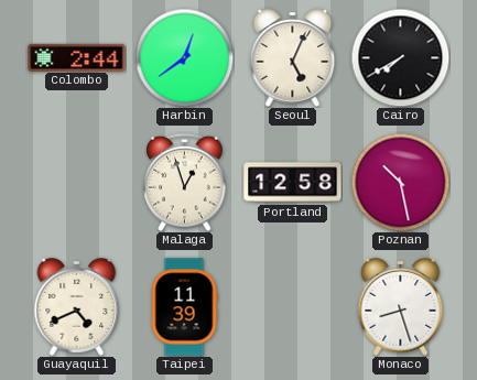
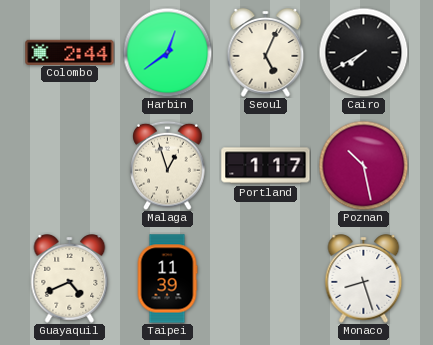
Portland: 12:58 -> 1:17 (266, 166)
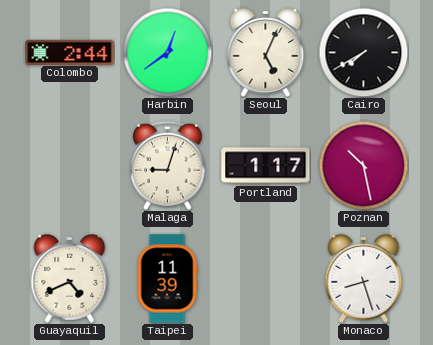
Malaga: 12:57 -> 9:03 (168, 165)
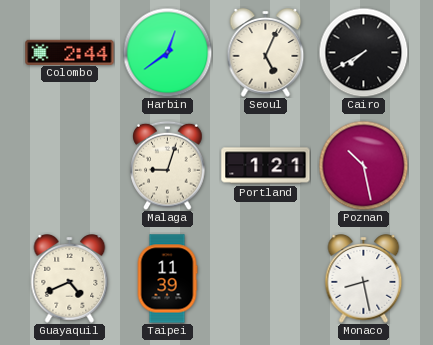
Portland: 1:17 -> 1:21 (266, 166)
Monaco: 8:27 -> 8:28 (364, 279)
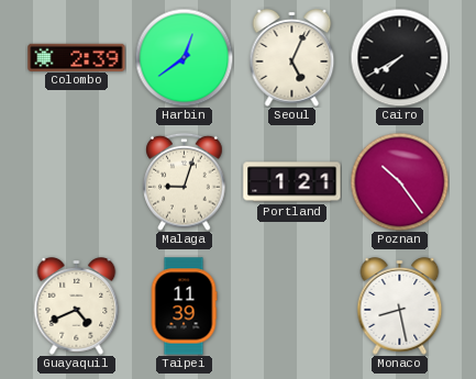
Colombo: 2:44 -> 2:39 (77, 57)
Poznan: 10:28 -> 10:24 (399, 181)
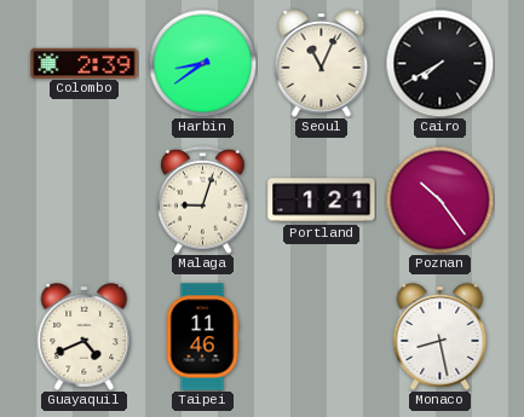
Harbin: 12:39 -> 8:39 (202, 63)
Seoul: 5:04 -> 11:04 (322, 64)
Taipei: 11:39 -> 11:46 (202, 337)
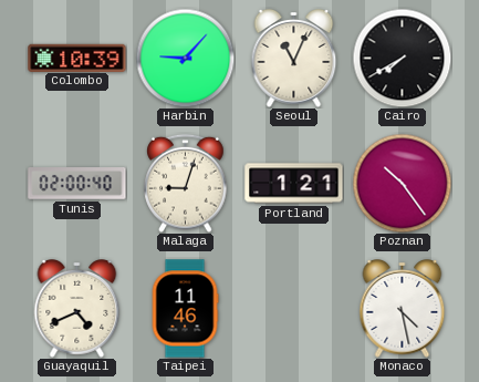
Colombo: 2:39 -> 10:39 (77, 58)
Harbin: 8:39 -> 9:07 (185, 58)
Tunis: none -> 02:00 (77, 184)
Monaco: 8:28 -> 4:28 (403, 309)
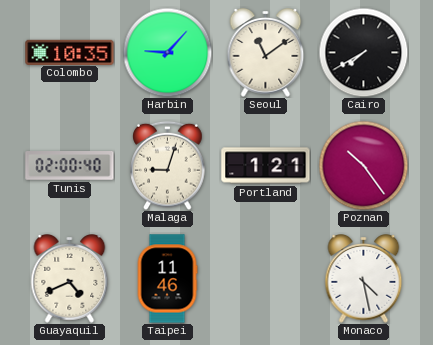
Colombo: 10:39 -> 10:35 (70, 52)
Seoul: 11:04 -> 11:09 (266, 53)
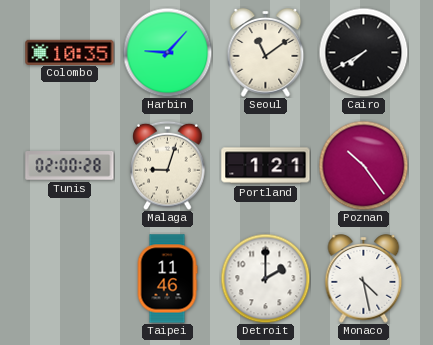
Tunis: 02:00:40 -> 02:00:28 (70, 166)
Guayaquil: 4:41 -> none (70, 279)
Detroit: none -> 2:00 (265, 278)
